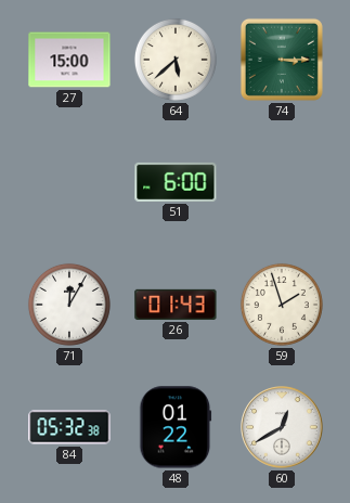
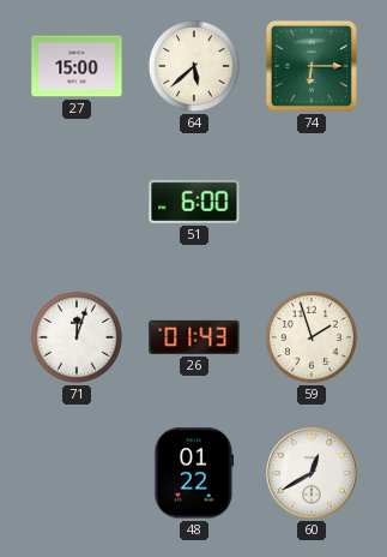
74: 3:15 -> 6:15 (312, 66)
71: 12:05 -> 12:03 (77, 337)
84: 05:32 -> none (69, 427)
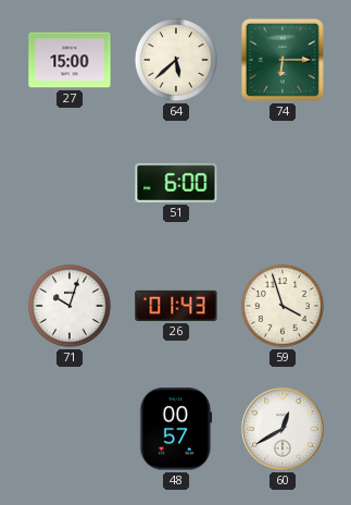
71: 12:03 -> 10:03 (70, 306)
59: 1:57 -> 3:57 (283, 306)
48: 01:22 -> 00:57 (176, 429)
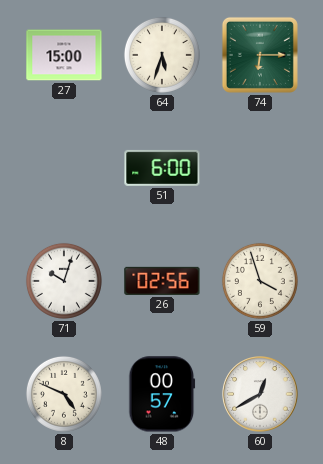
64: 5:38 -> 5:33 (162, 55)
26: 01:43 -> 02:56 (162, 281)
8: none -> 4:49 (64, 394)
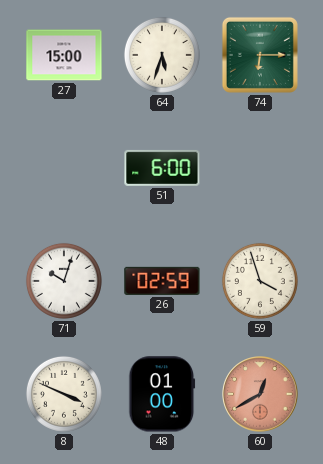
26: 02:56 -> 02:59 (162, 281)
8: 4:49 -> 3:49 (64, 394)
48: 00:57 -> 01:00 (162, 394)
60 dial: white -> salmon (260, 394)
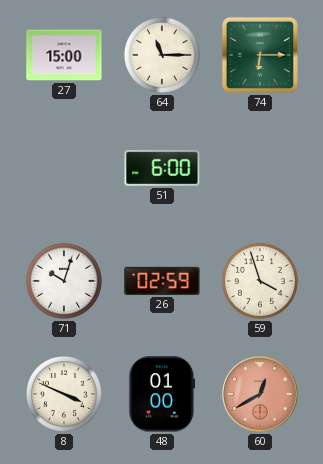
64: 5:33 -> 11:15 (162, 55)
